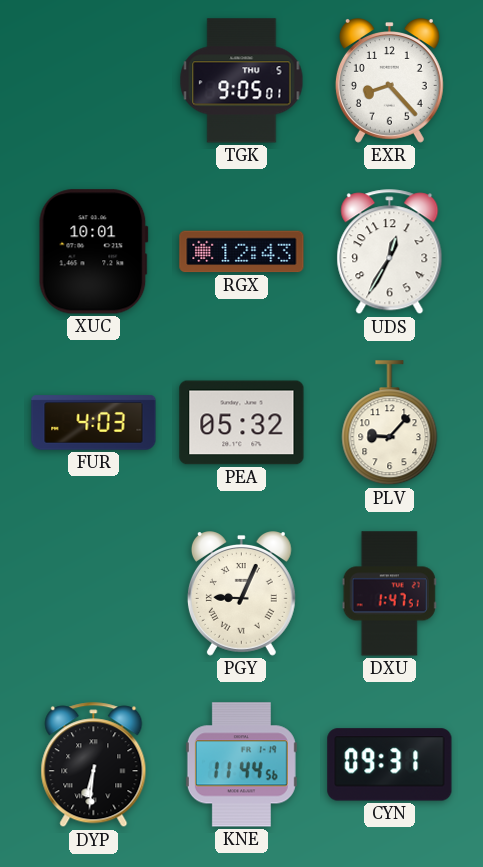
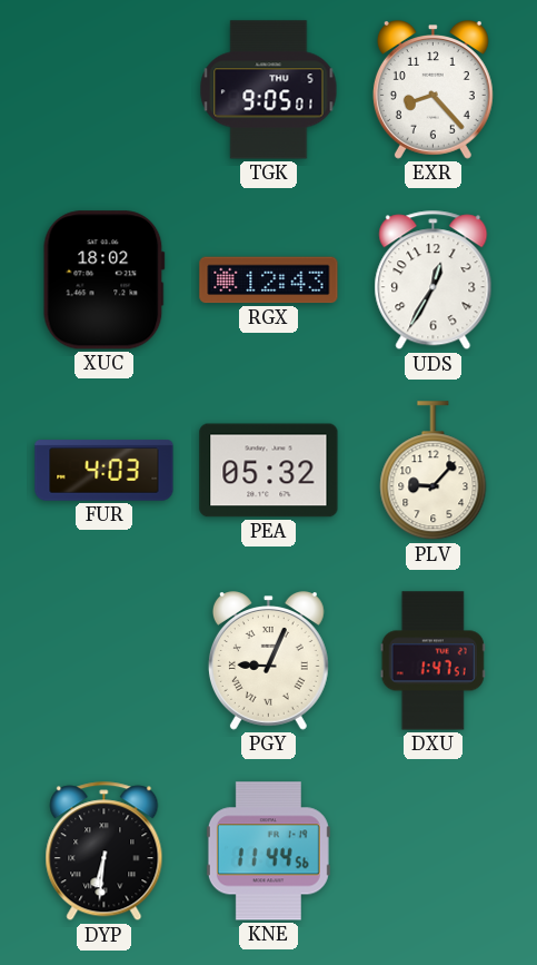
XUC: 10:01 -> 18:02 (103, 280)
CYN: 09:31 -> none (390, 765)
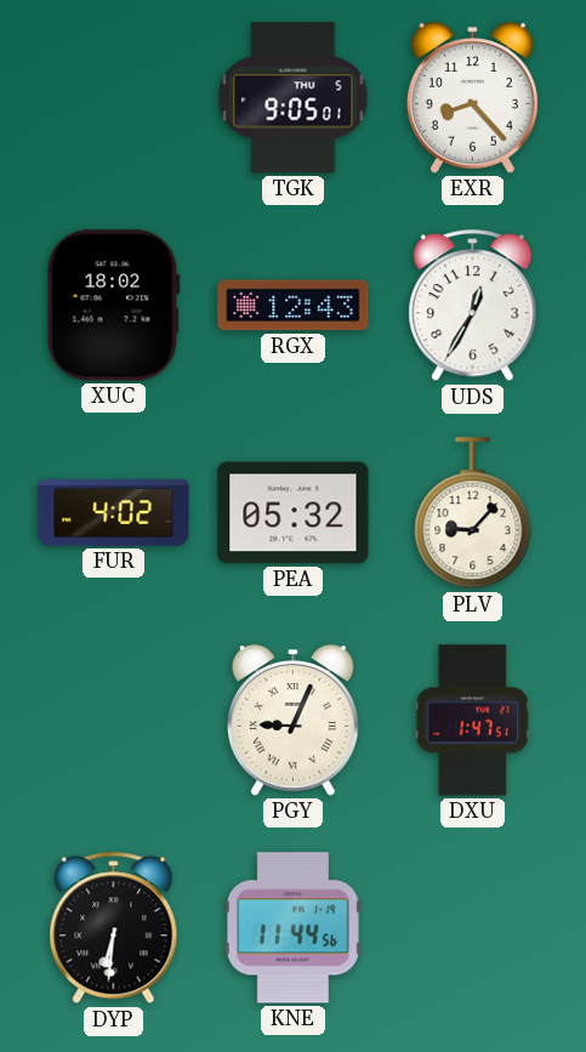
FUR: 4:03 -> 4:02 (114, 513)
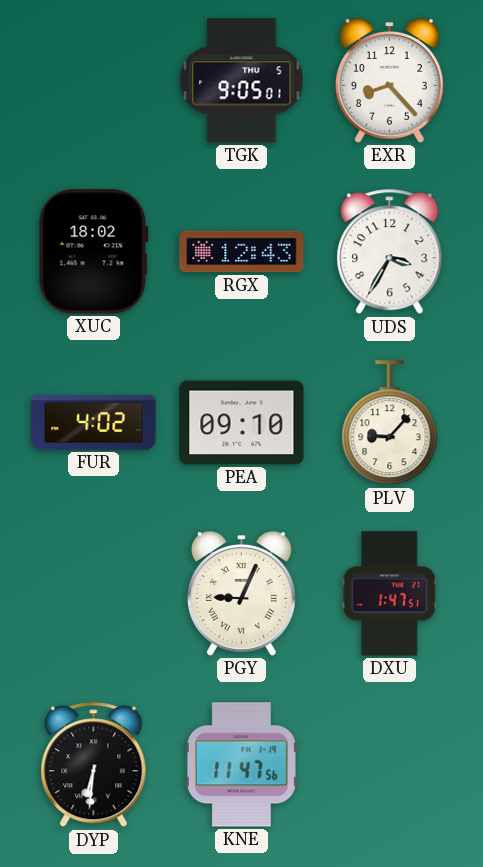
UDS: 12:35 -> 3:35 (390, 252)
PEA: 05:32 -> 09:10 (242, 423)
KNE: 11:44 -> 11:47 (241, 765)
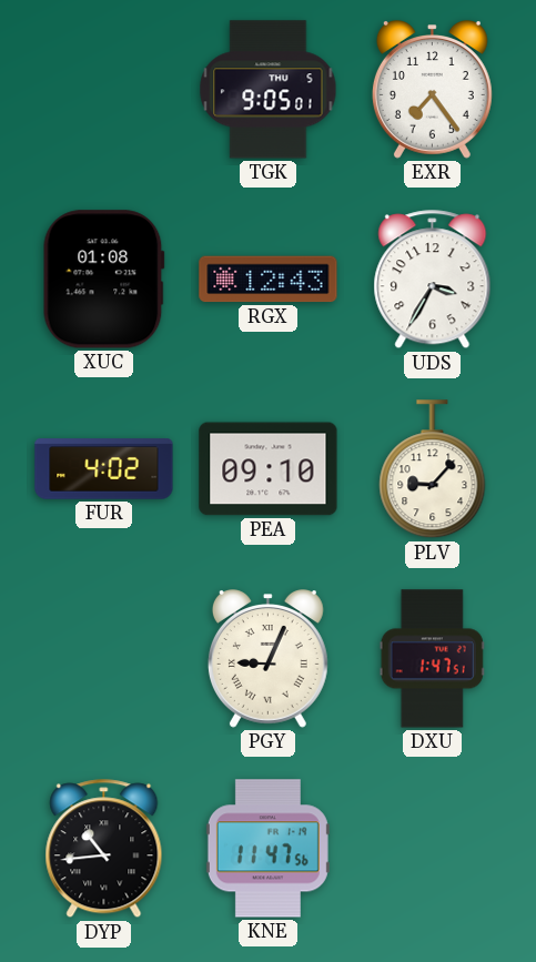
EXR: 8:23 -> 7:24 (432, 90)
XUC: 18:02 -> 01:08 (103, 280)
DYP: 6:31 -> 10:44 (104, 849)
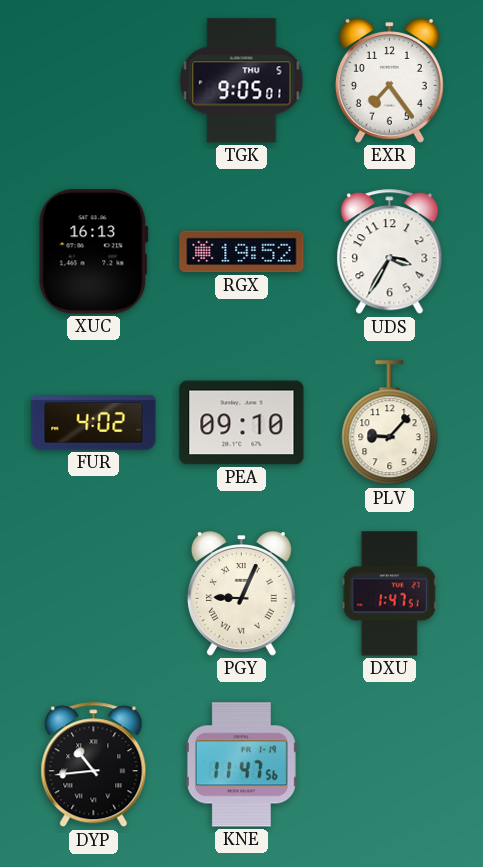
XUC: 01:08 -> 16:13 (93, 252)
RGX: 12:43 -> 19:52 (242, 252)
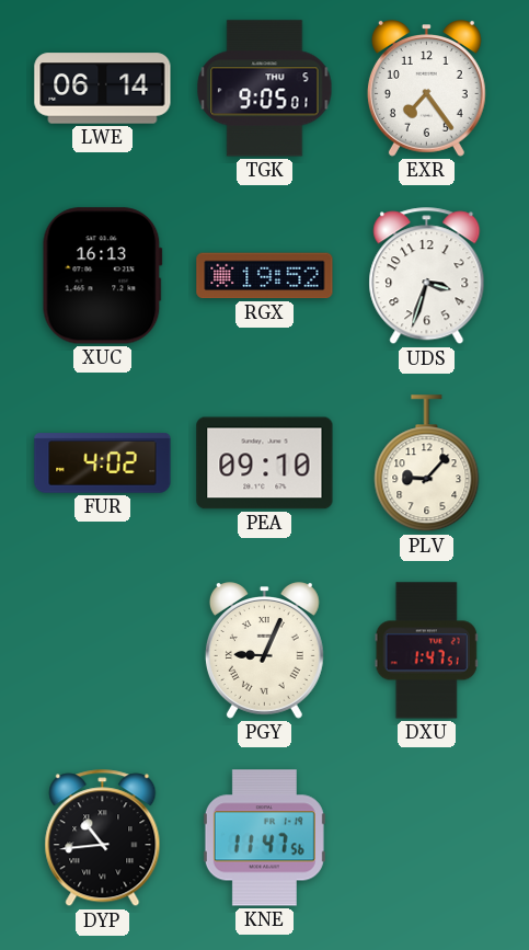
LWE: none -> 06:14 (103, 89)
UDS: 3:35 -> 3:33 (427, 276)
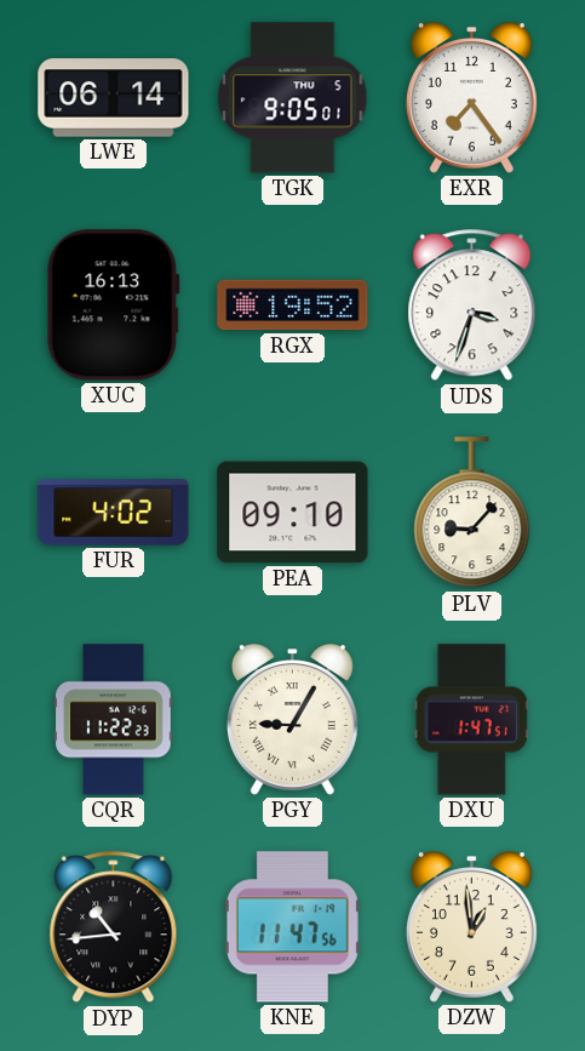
CQR: none -> 11:22 (114, 720)
PGY: 9:04 -> 9:05 (292, 720)
DZW: none -> 12:59 (471, 927)
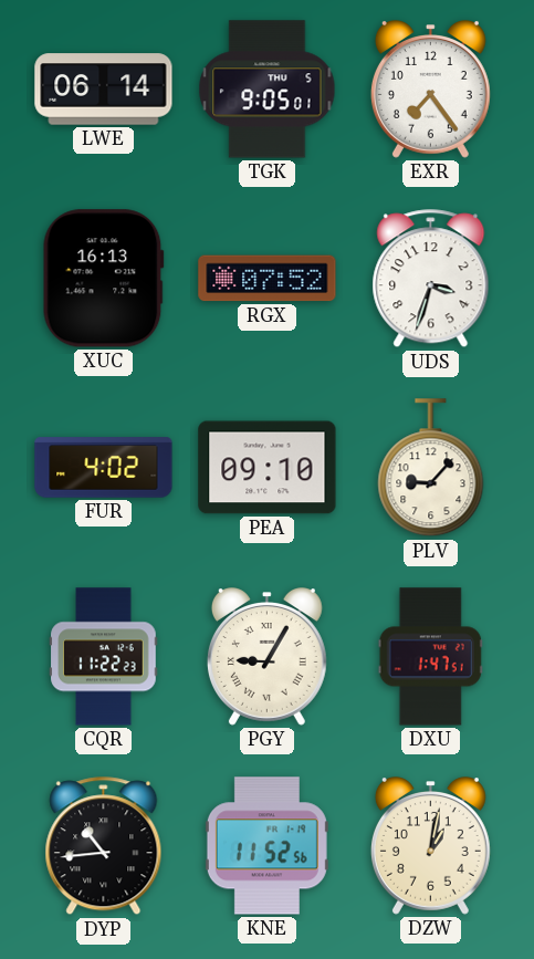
RGX: 19:52 -> 07:52 (268, 279)
KNE: 11:47 -> 11:52 (266, 846)
DZW: 12:59 -> 1:02 (430, 846)
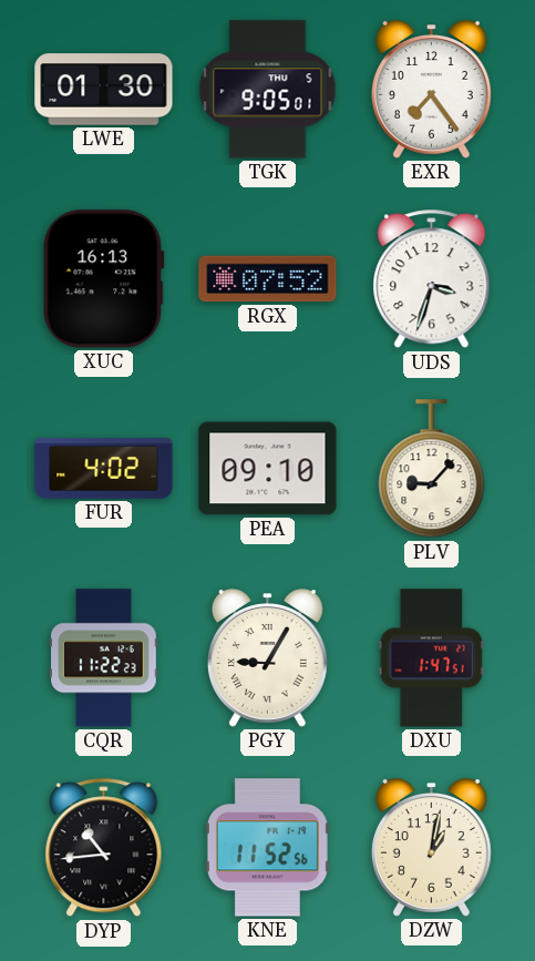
LWE: 06:14 -> 01:30 (104, 90)
